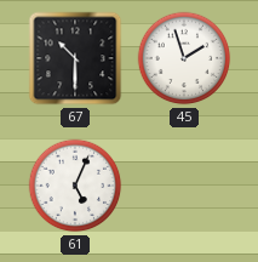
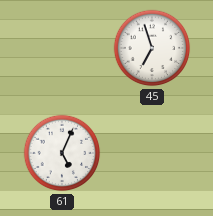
67: 10:30 -> none (75, 58)
45: 1:57 -> 6:57 (152, 48)
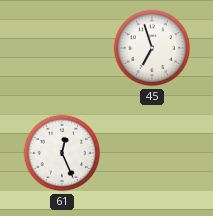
61: 5:04 -> 12:26 (62, 153)
